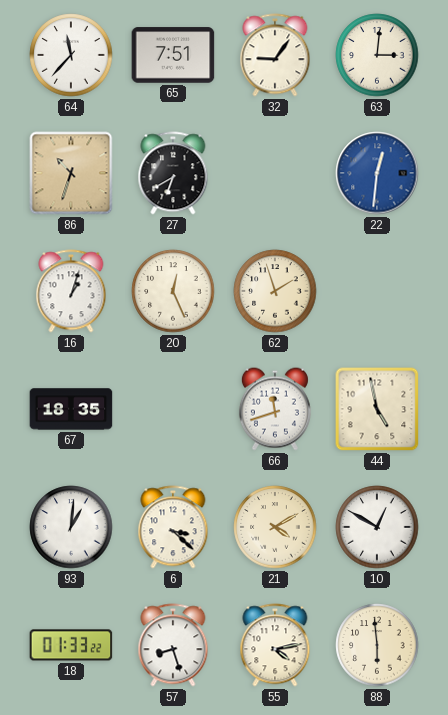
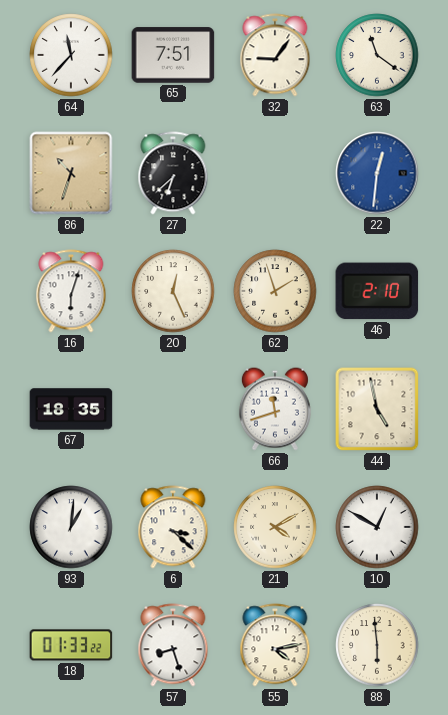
63: 3:01 -> 11:21 (377, 55)
27: 6:40 -> 6:38 (173, 173)
16: 1:03 -> 6:03 (71, 291)
46: none -> 2:10 (377, 291)
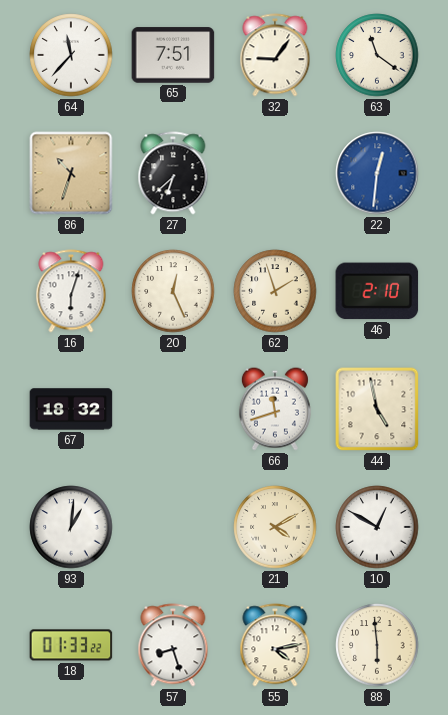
67: 18:35 -> 18:32 (71, 409)
6: 3:22 -> none (173, 527)
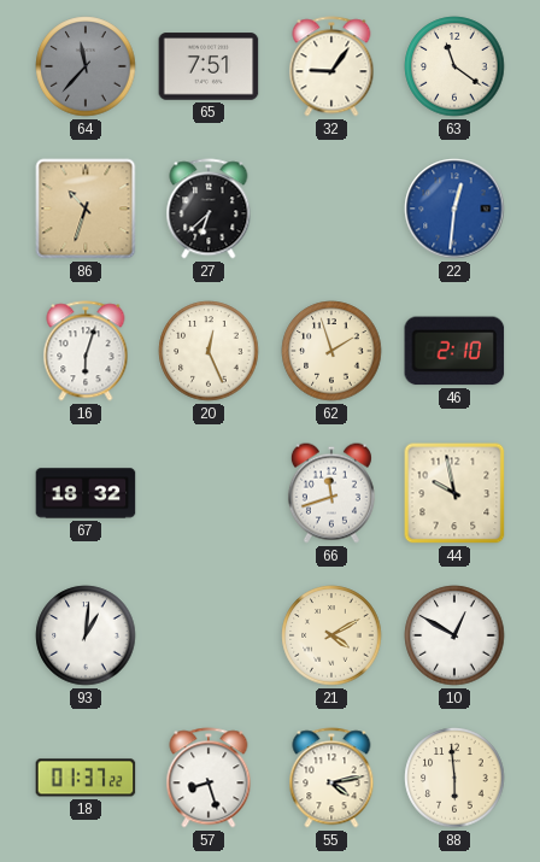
64 dial: white -> grey (86, 66)
44: 4:58 -> 9:58 (454, 493)
18: 01:33 -> 01:37 (86, 778)
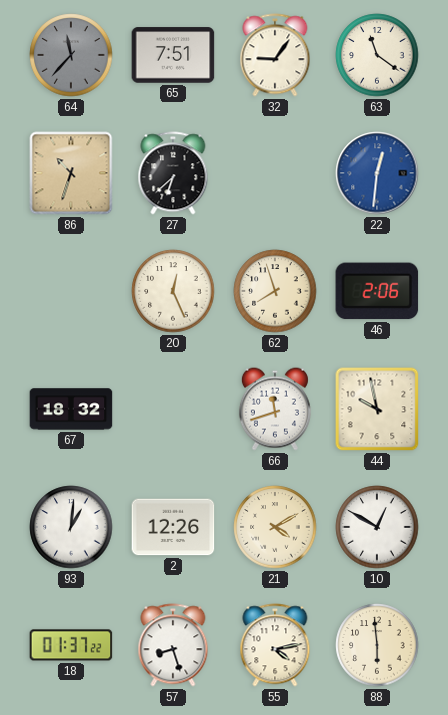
16: 6:03 -> none (86, 351)
62: 1:57 -> 7:57 (275, 291)
46: 2:10 -> 2:06 (377, 291)
2: none -> 12:26 (173, 527)
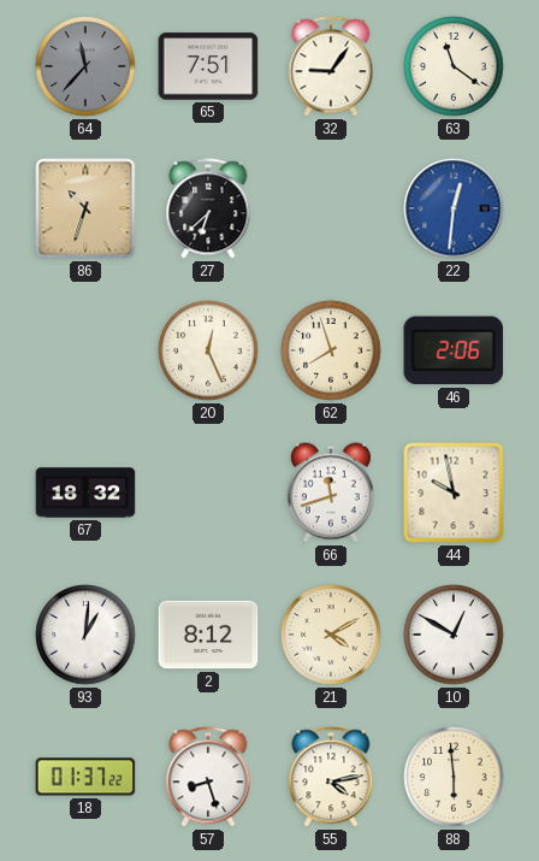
2: 12:26 -> 8:12 (208, 635)
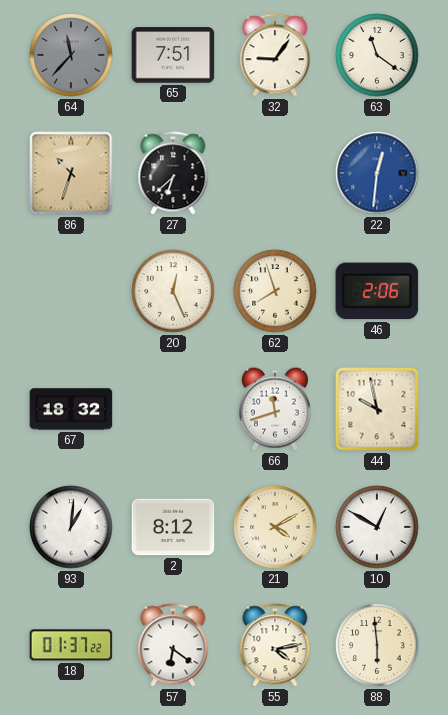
57: 8:27 -> 6:21 (173, 645)
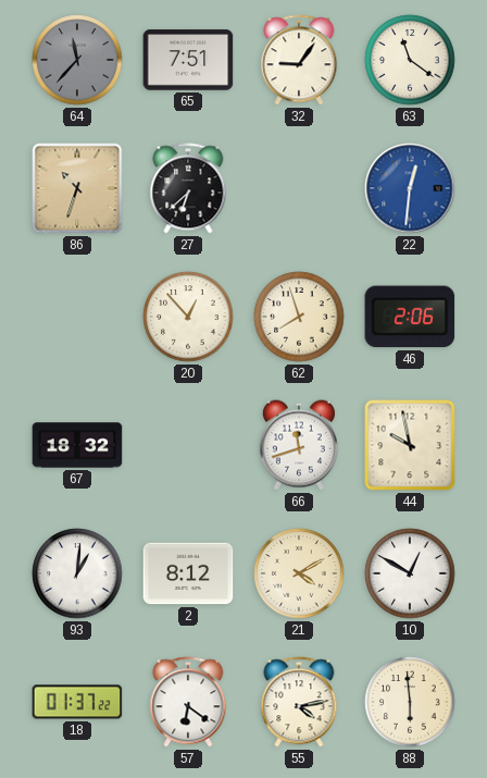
20: 12:26 -> 12:53 (188, 317)
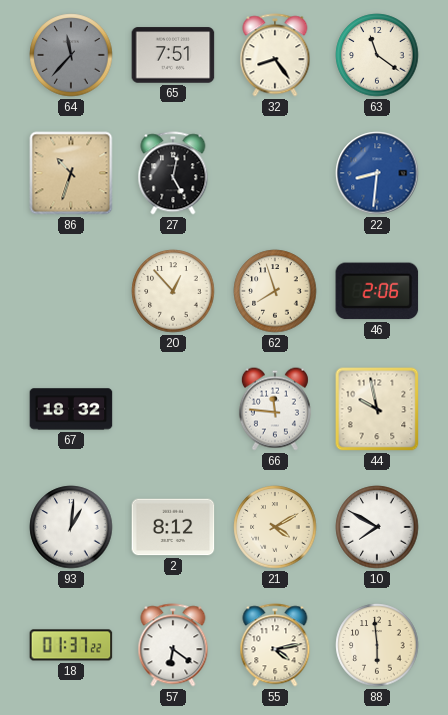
32: 9:06 -> 8:24 (275, 55)
27: 6:38 -> 5:02 (173, 173)
22: 12:31 -> 8:31 (377, 173)
66: 11:42 -> 11:46 (275, 409)
10: 12:50 -> 7:50 (377, 527)
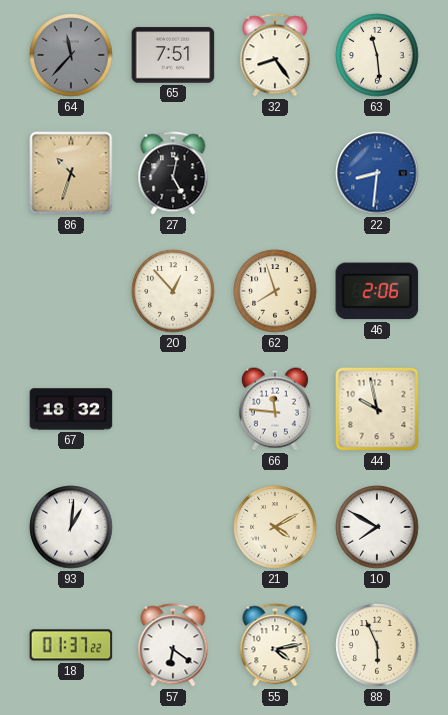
63: 11:21 -> 11:29 (377, 55)
2: 8:12 -> none (173, 527)
88: 5:59 -> 5:56 (377, 645)
